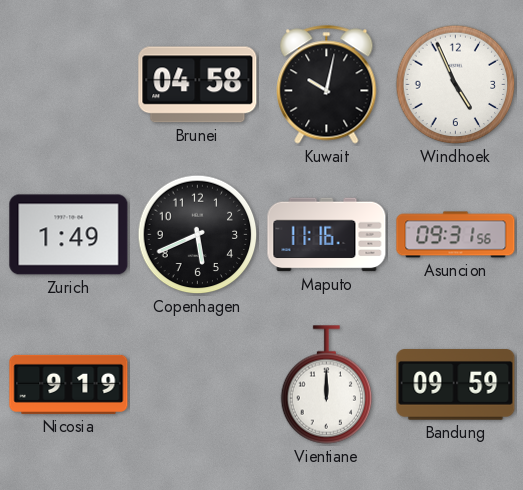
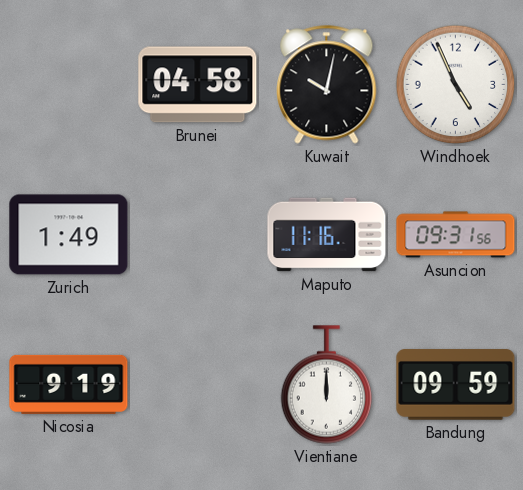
Copenhagen: 5:41 -> none (198, 235)
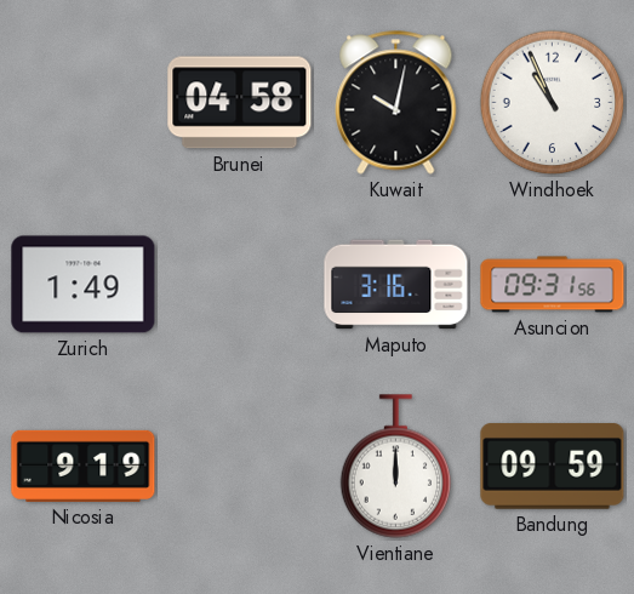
Windhoek: 4:56 -> 10:56 (553, 103)
Maputo: 11:16 -> 3:16 (396, 285)
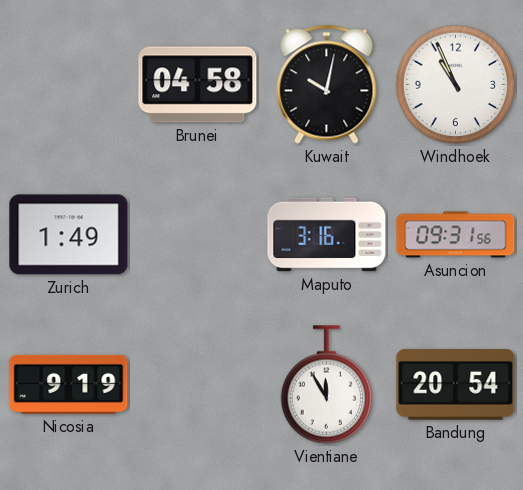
Vientiane: 12:00 -> 11:55 (327, 385)
Bandung: 09:59 -> 20:54 (456, 385)
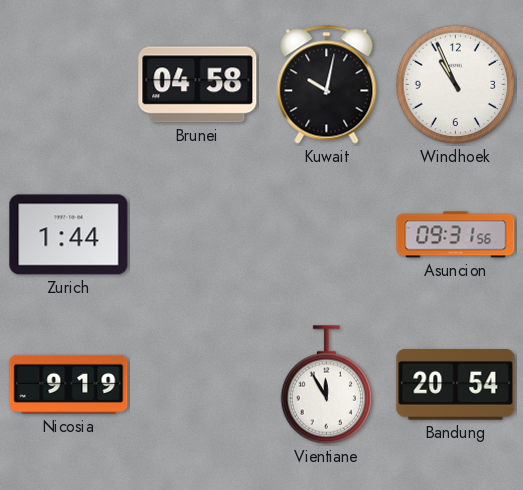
Zurich: 1:49 -> 1:44 (69, 235)
Maputo: 3:16 -> none (327, 235)
